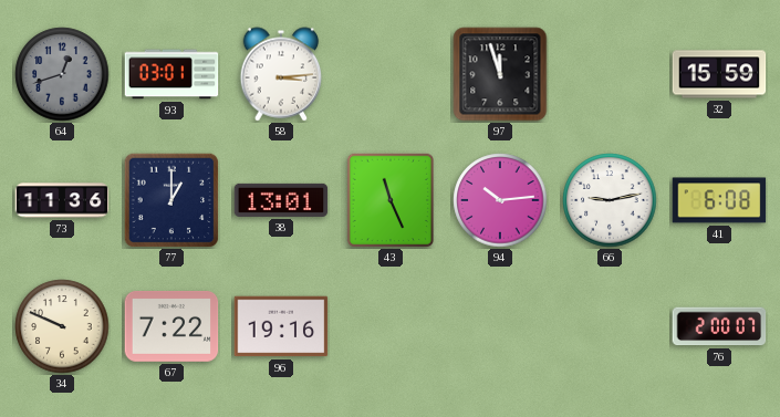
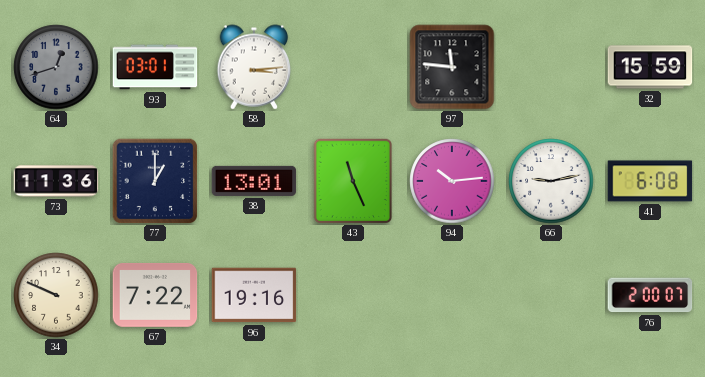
97: 11:57 -> 11:46 (452, 67)
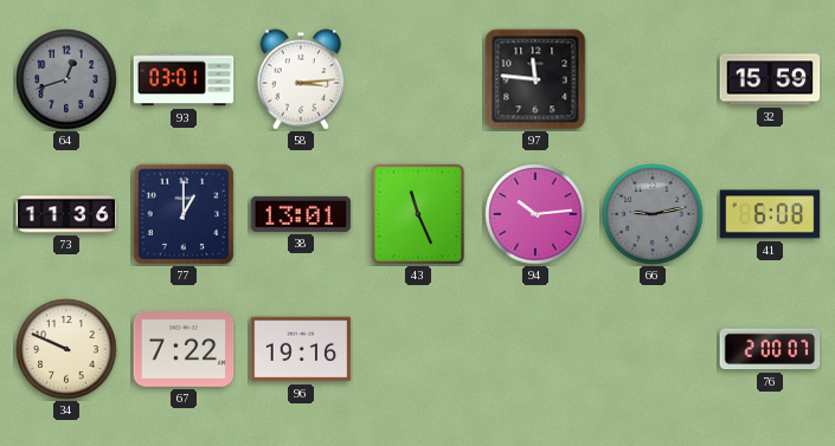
66 dial: white -> grey (653, 214)
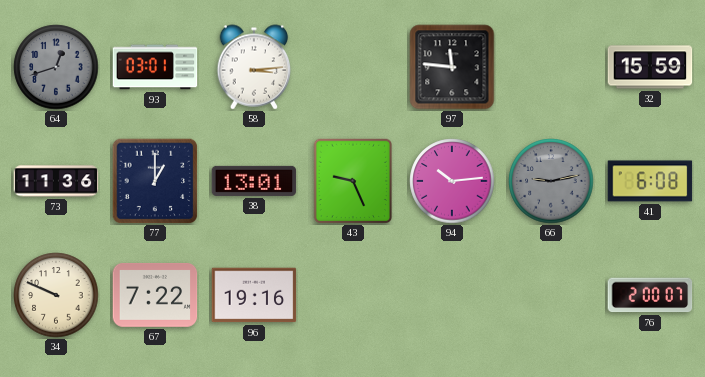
43: 11:26 -> 9:26 (353, 181)
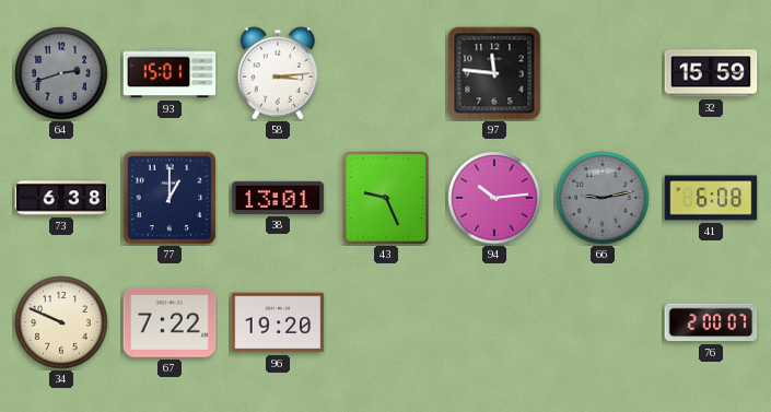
64: 12:42 -> 2:42 (61, 73)
93: 03:01 -> 15:01 (170, 73)
73: 11:36 -> 6:38 (61, 198)
96: 19:16 -> 19:20 (278, 322)
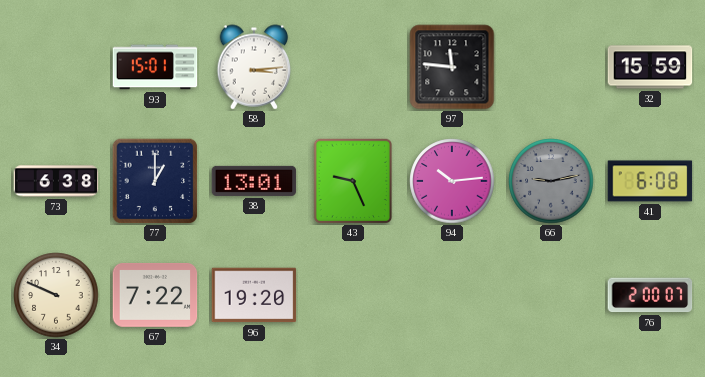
64: 2:42 -> none (61, 73)
